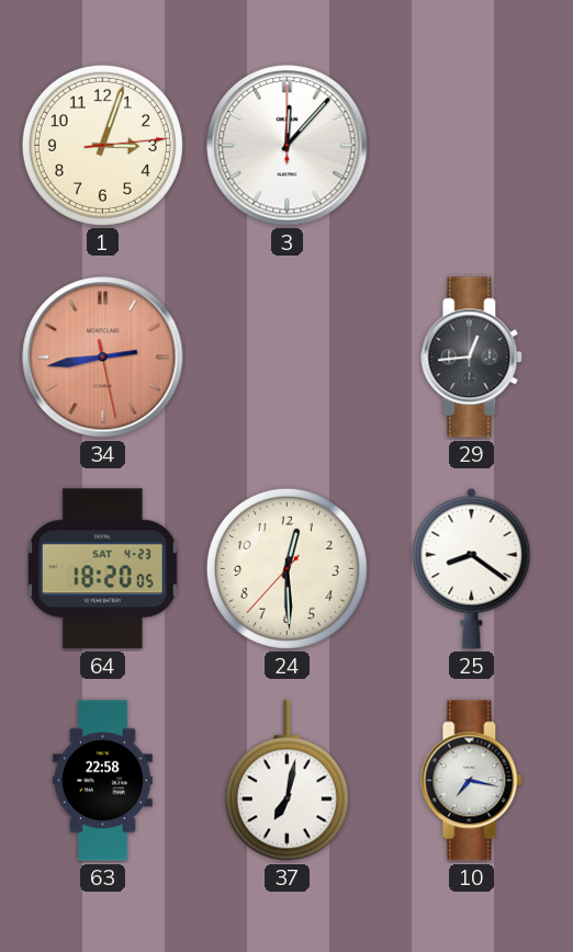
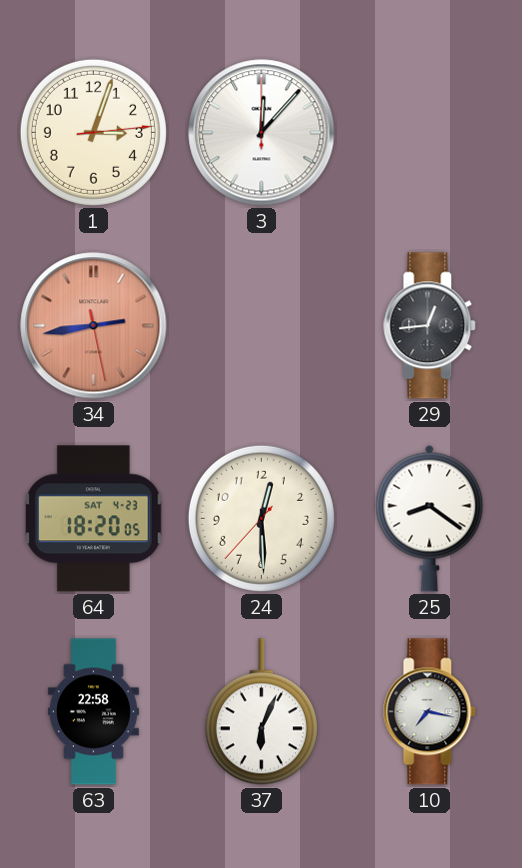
37: 7:02 -> 6:04 (261, 712)
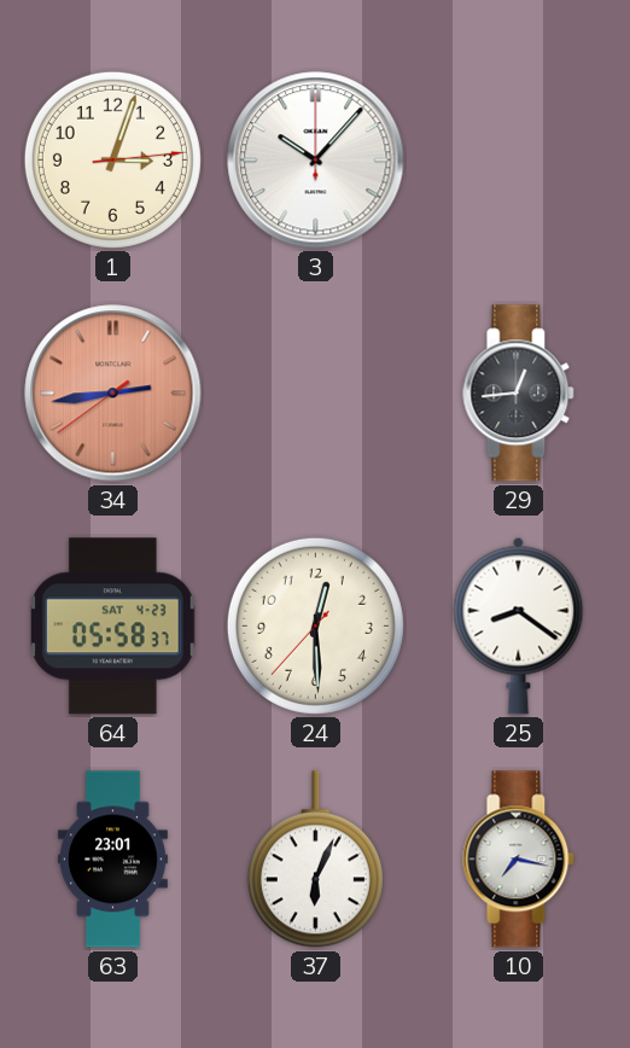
3: 12:07 -> 10:07 (316, 161)
34: 2:43:28 -> 2:43:39 (113, 394)
64: 18:20 -> 05:58 (112, 627)
63: 22:58 -> 23:01 (112, 860)
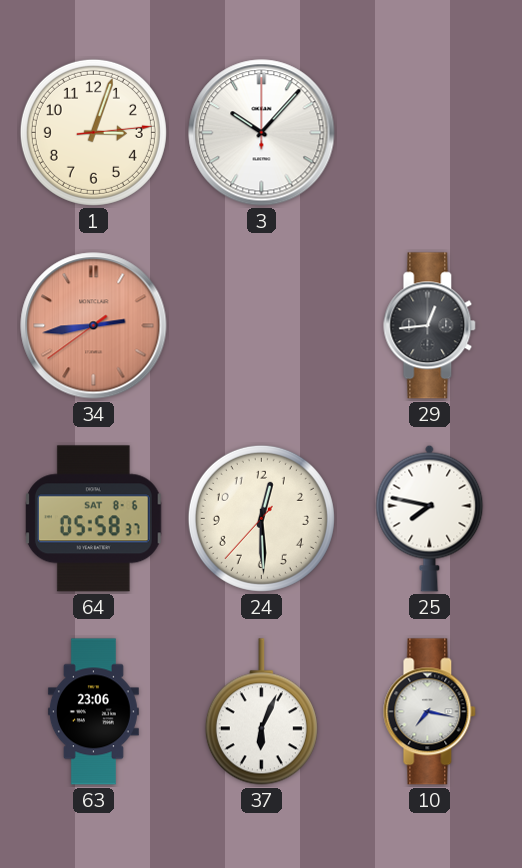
64 date: SAT 4-23 -> SAT 8-6 (93, 519)
25: 8:21 -> 7:47 (430, 518)
63: 23:01 -> 23:06 (93, 712)
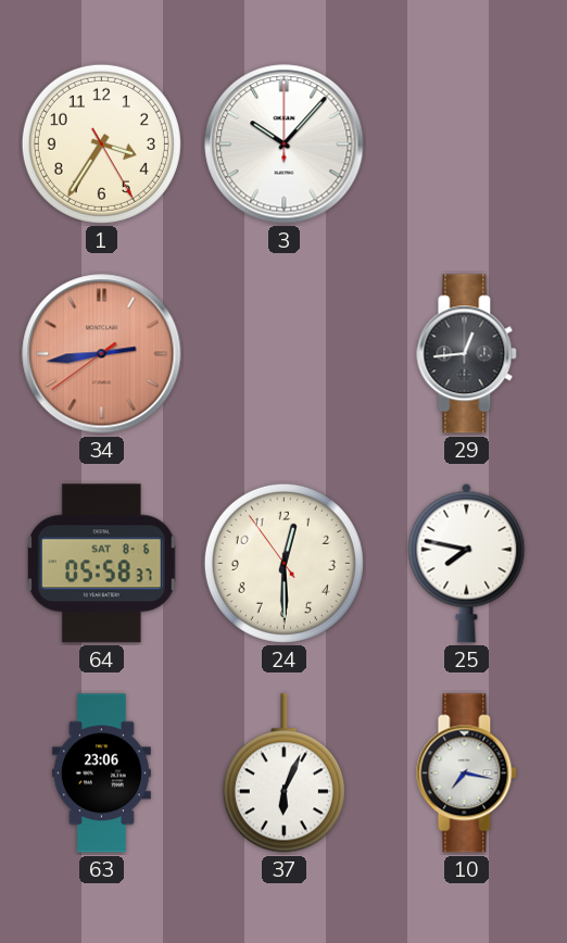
1: 3:03 -> 3:35 (101, 143)
24: 12:29:37 -> 12:29:54 (283, 563)
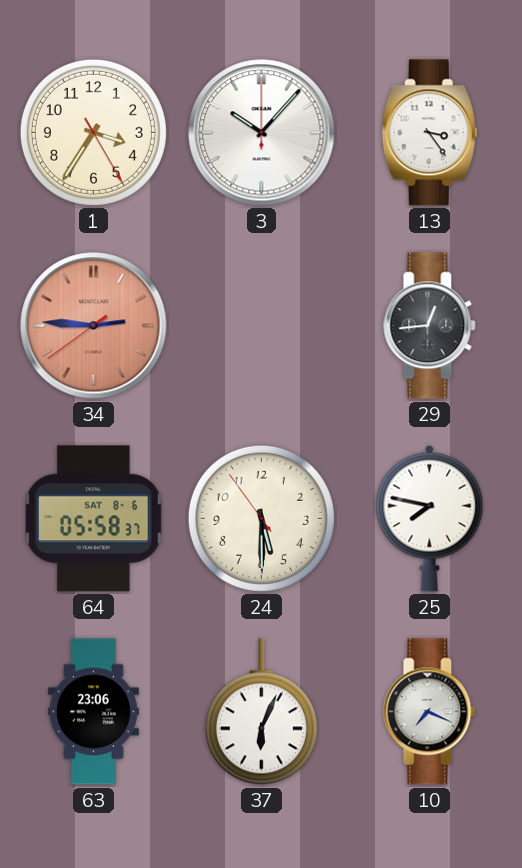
13: none -> 3:24 (429, 133)
34: 2:43 -> 2:45 (94, 326)
24: 12:29 -> 5:29 (261, 518)
10: 7:17 -> 7:19 (430, 712)
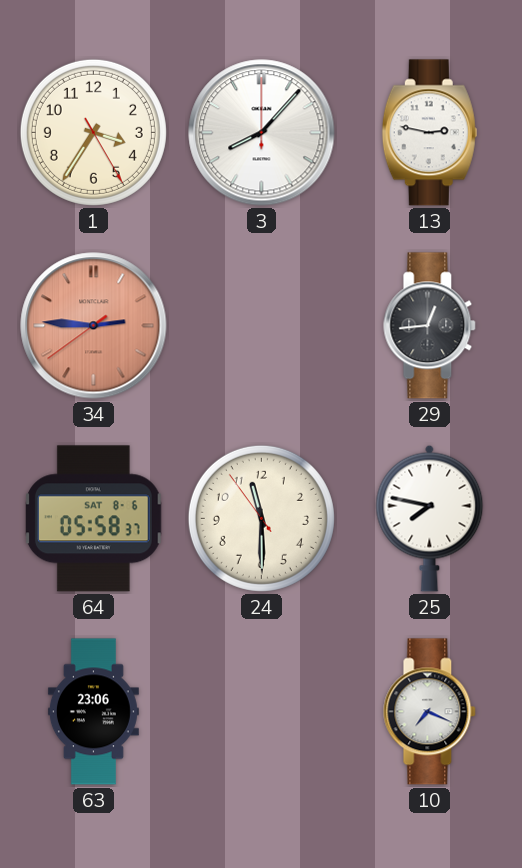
3: 10:07 -> 8:07 (262, 133)
13: 3:24 -> 2:47 (429, 133)
24: 5:29 -> 11:29 (261, 518)
37: 6:04 -> none (261, 712)
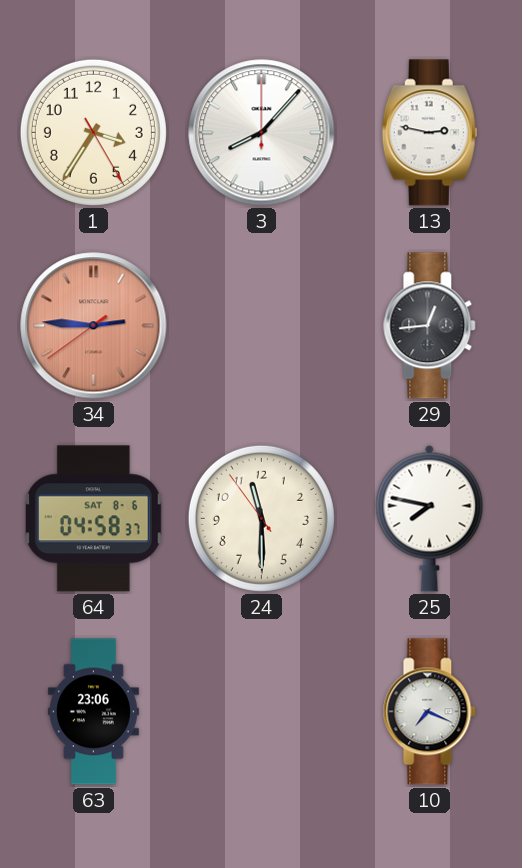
64: 05:58 -> 04:58 (93, 519)
